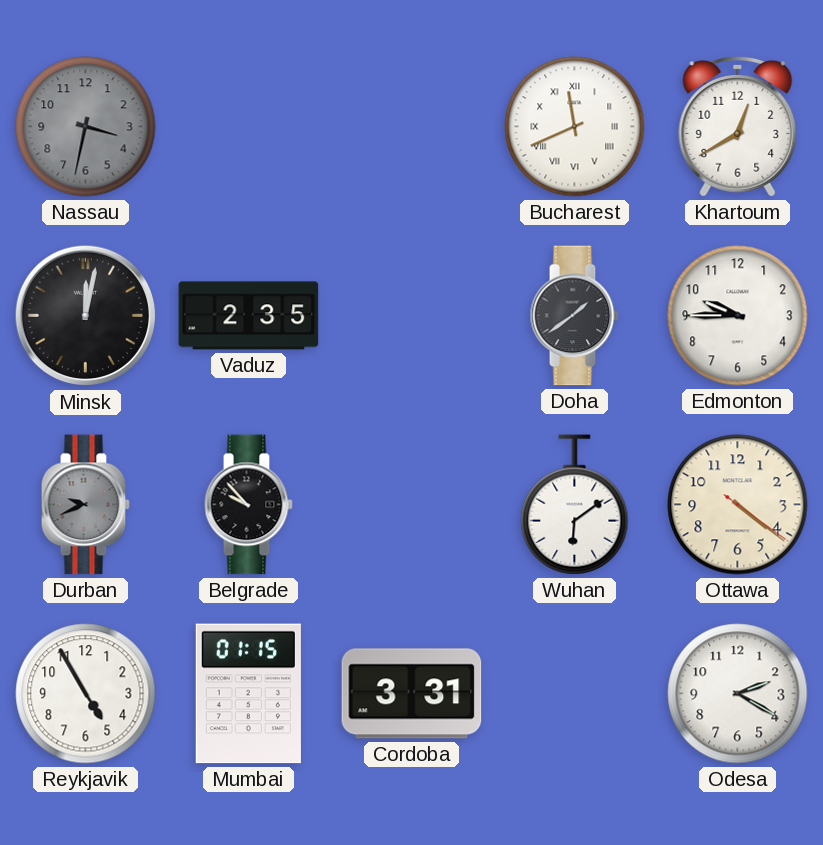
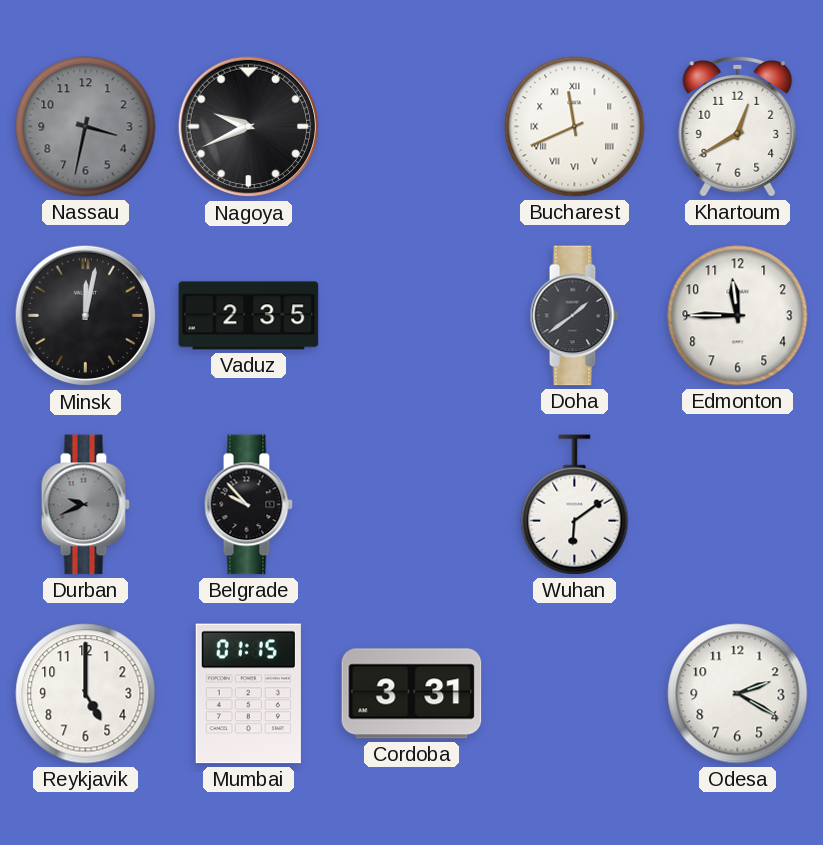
Nagoya: none -> 9:41 (249, 127)
Edmonton: 9:45 -> 11:45 (738, 316)
Ottawa: 4:21 -> none (738, 505)
Reykjavik: 4:55 -> 5:00 (86, 694)
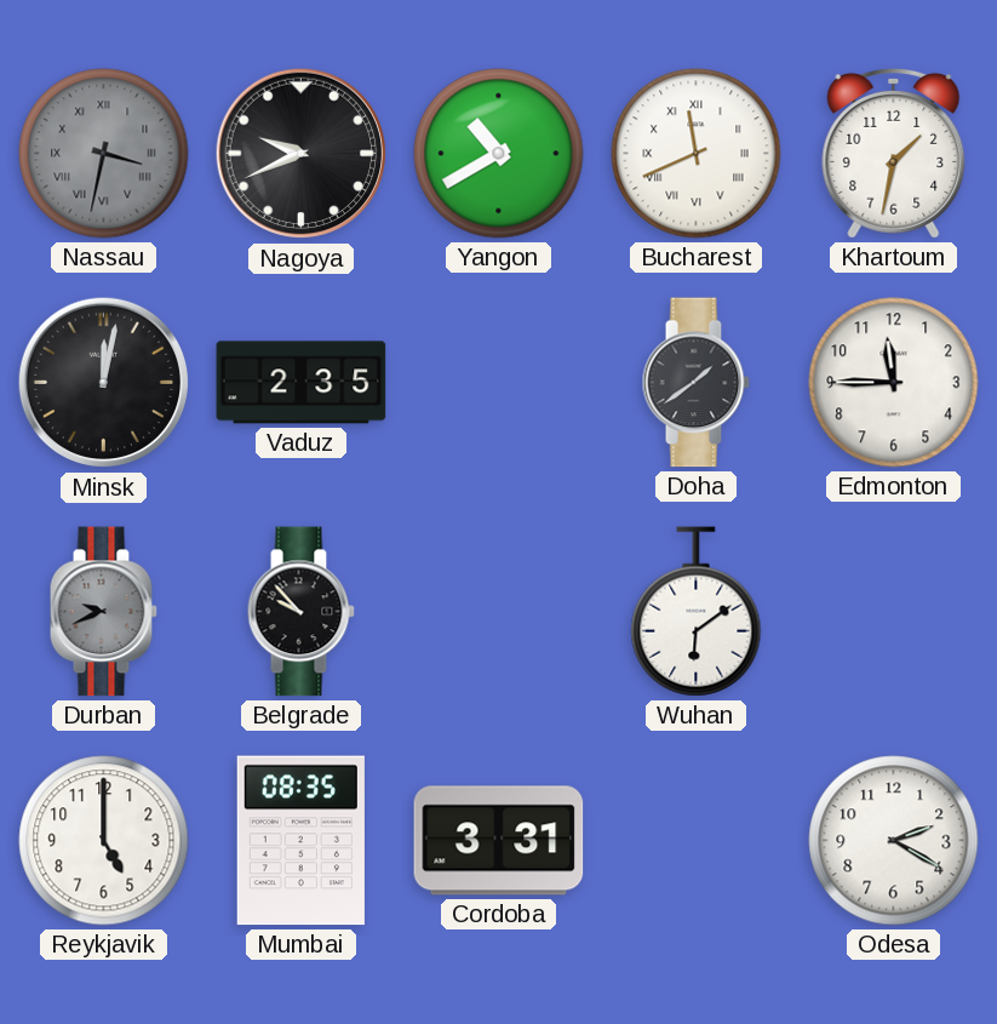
Nassau numerals: Arabic -> Roman (104, 154)
Yangon: none -> 10:40 (499, 154)
Khartoum: 12:40 -> 1:32 (894, 153)
Mumbai: 01:15 -> 08:35 (300, 841)
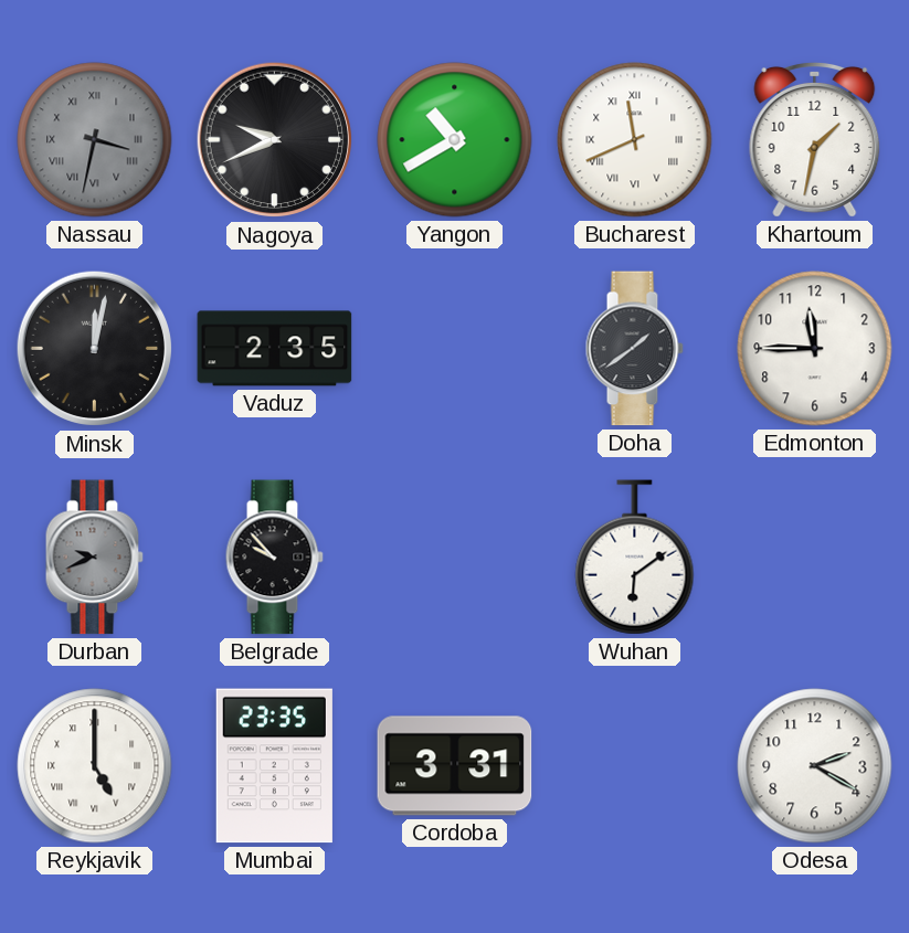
Reykjavik numerals: Arabic -> Roman (95, 766)
Mumbai: 08:35 -> 23:35 (274, 766)
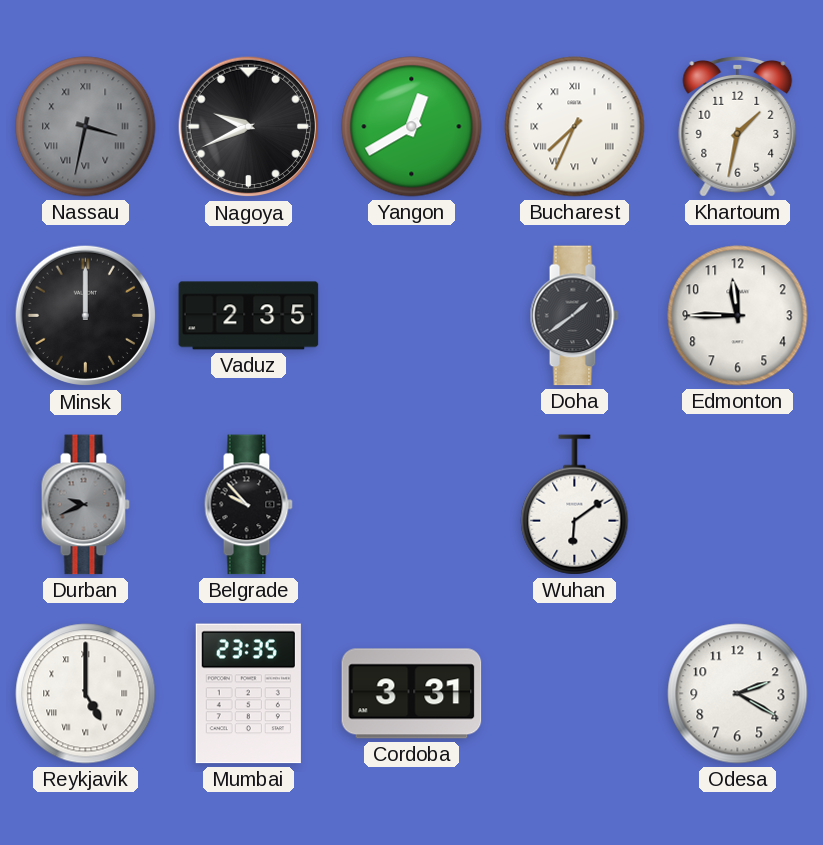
Yangon: 10:40 -> 12:40 (412, 127)
Bucharest: 11:41 -> 7:34 (575, 127)
Minsk: 12:02 -> 12:00 (86, 316)
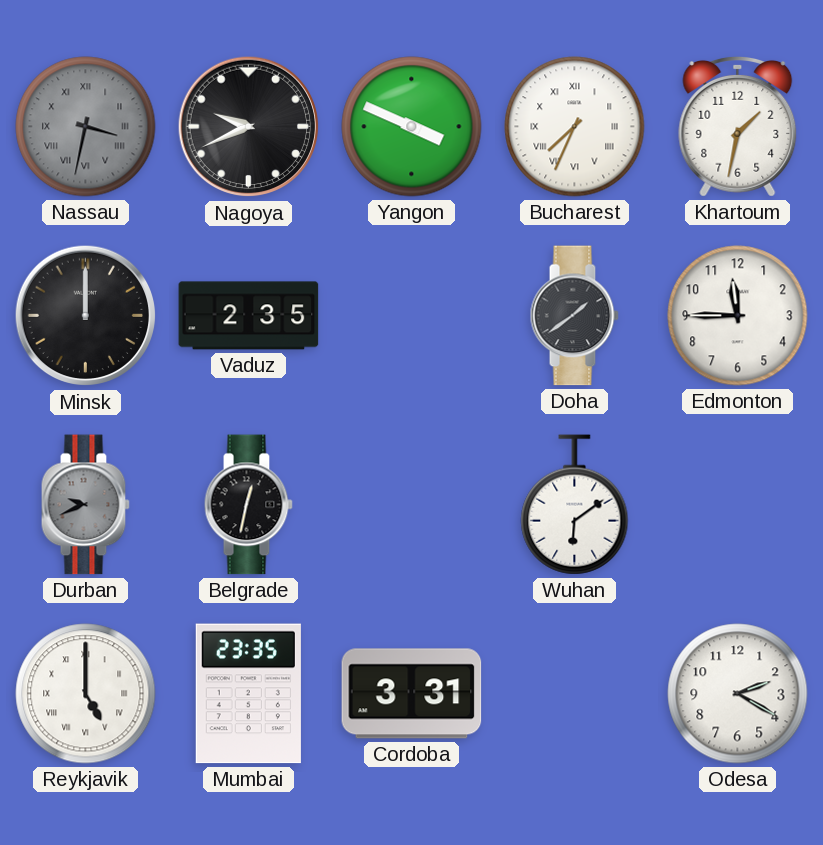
Yangon: 12:40 -> 3:49 (412, 127)
Belgrade: 9:53 -> 12:32 (248, 505)
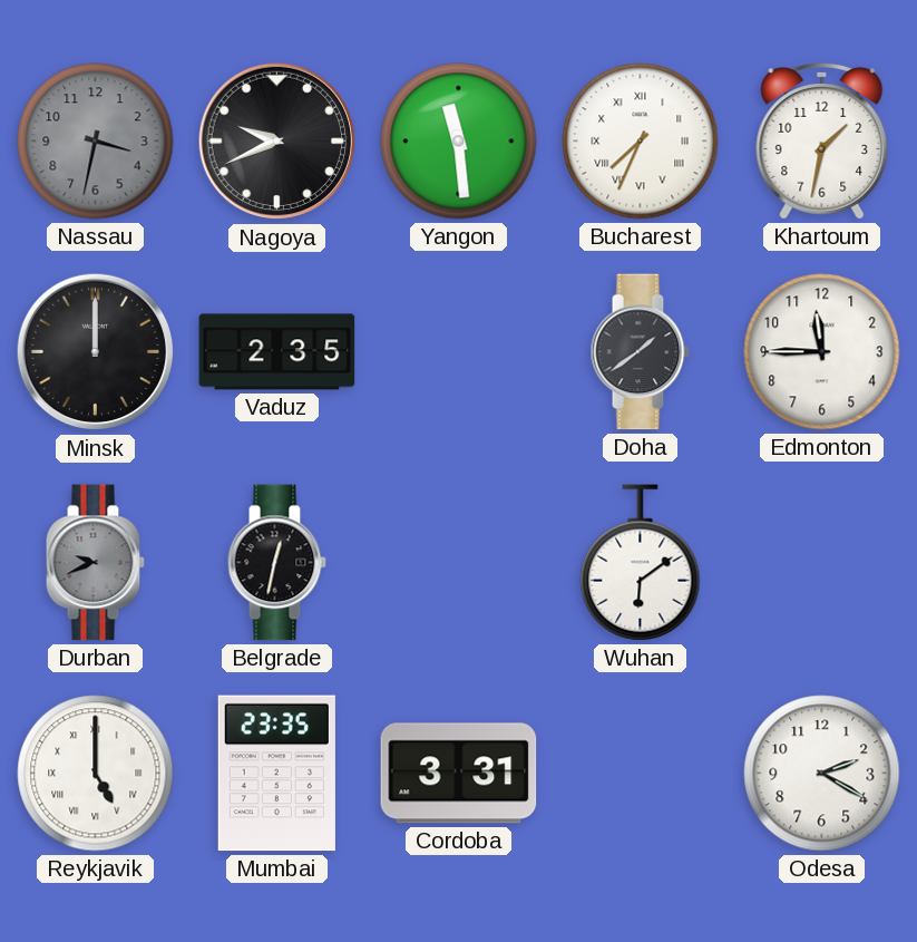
Nassau numerals: Roman -> Arabic (96, 142)
Yangon: 3:49 -> 11:29 (459, 142)
